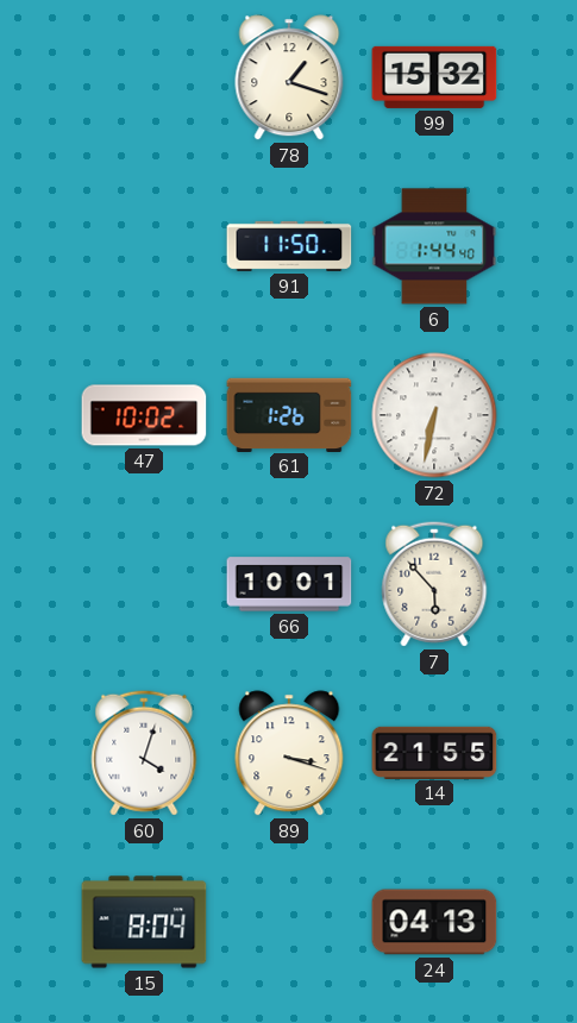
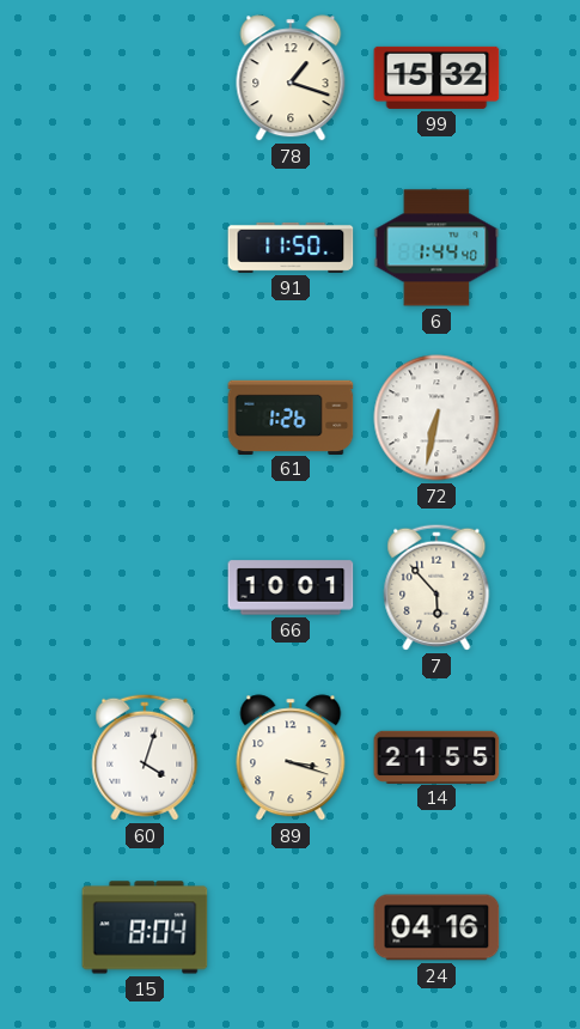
47: 10:02 -> none (144, 415)
24: 04:13 -> 04:16 (436, 927)
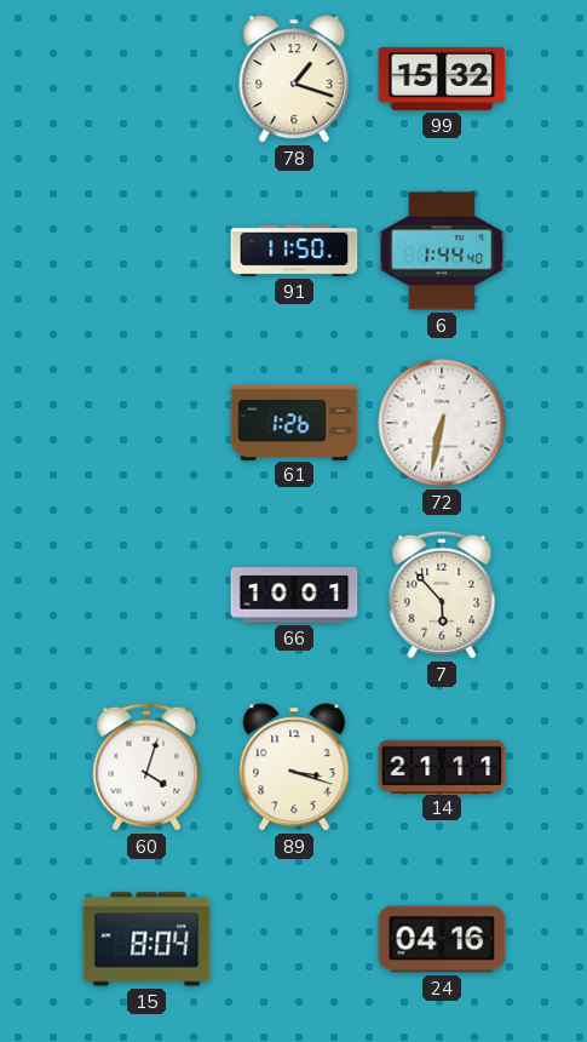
14: 21:55 -> 21:11 (442, 766)
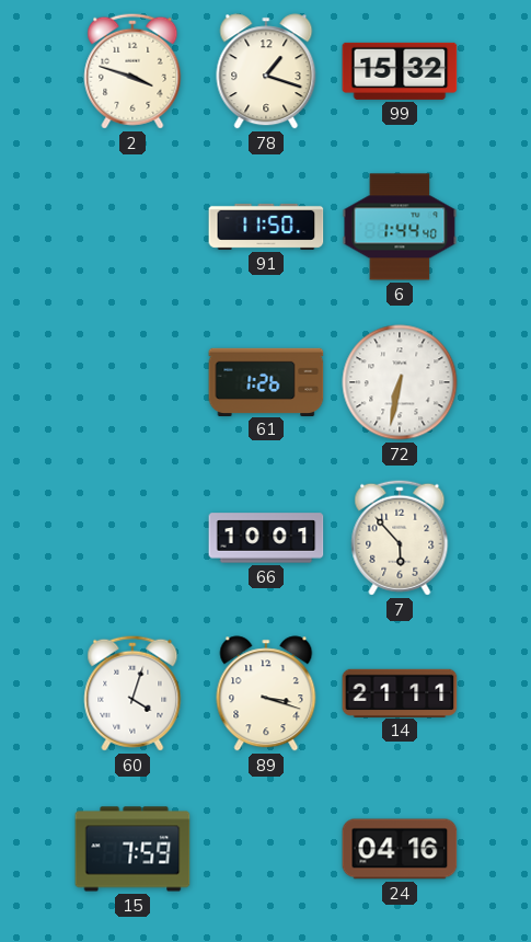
2: none -> 3:48 (132, 71)
15: 8:04 -> 7:59 (132, 849)
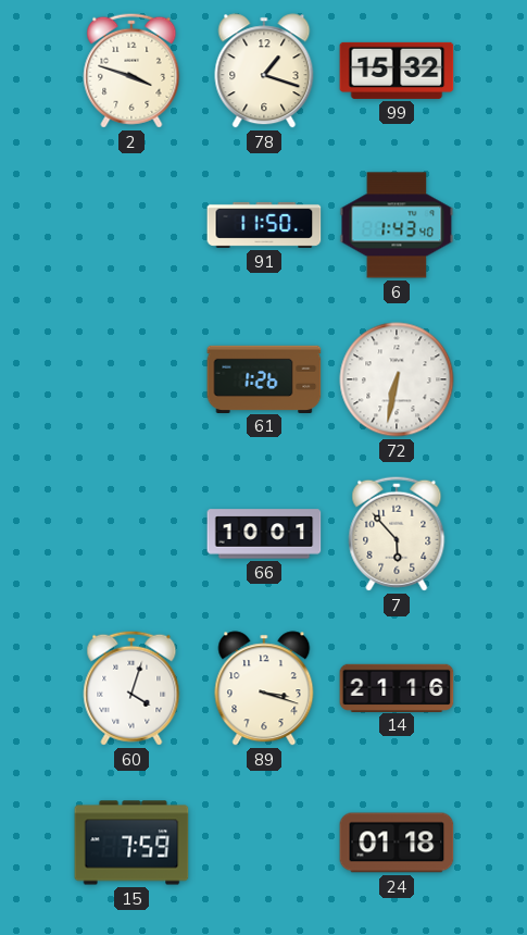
6: 1:44 -> 1:43 (397, 225)
14: 21:11 -> 21:16 (397, 687)
24: 04:16 -> 01:18 (397, 843)
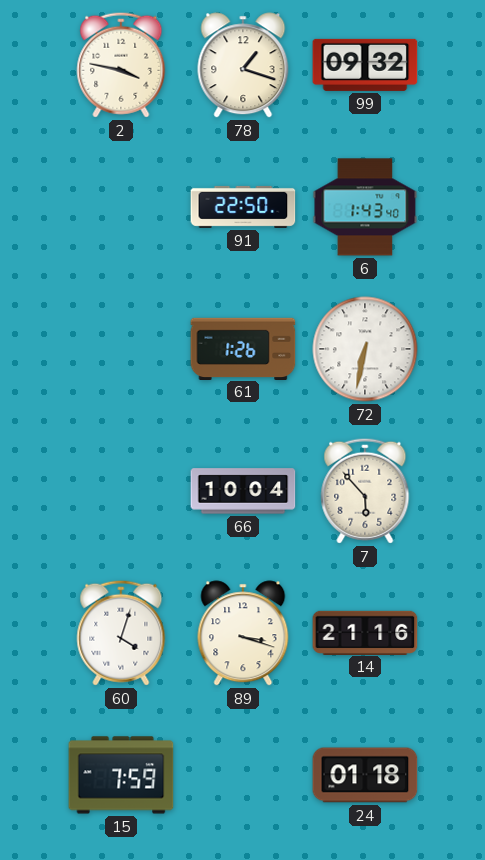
2: 3:48 -> 3:47 (121, 65)
99: 15:32 -> 09:32 (365, 65)
91: 11:50 -> 22:50 (243, 207)
66: 10:01 -> 10:04 (243, 491)
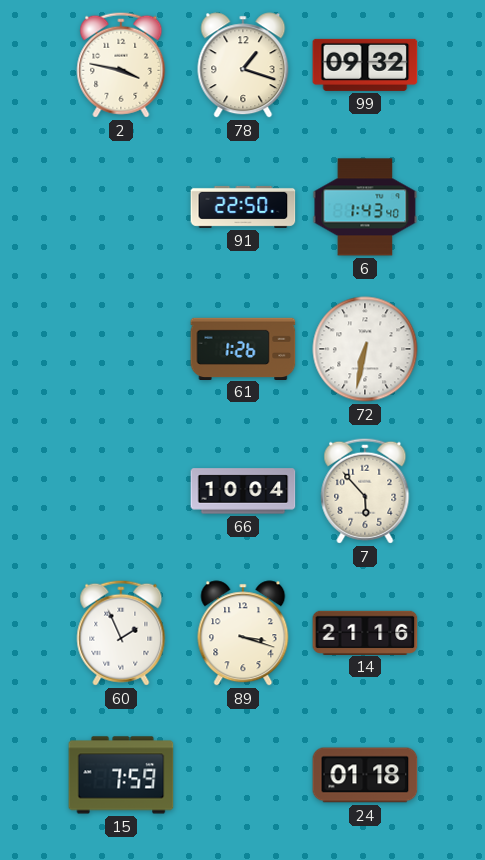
60: 4:03 -> 1:56 (121, 633)
